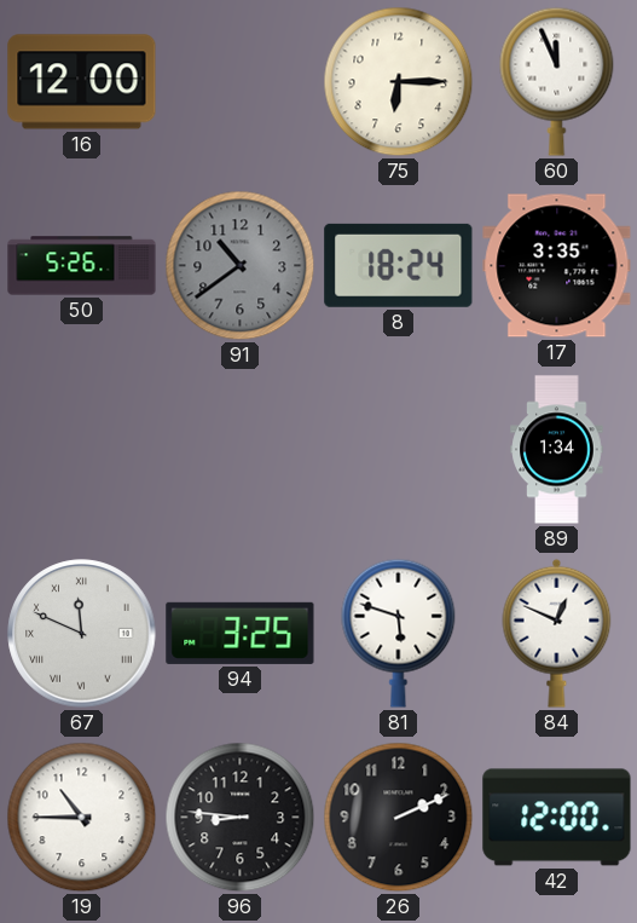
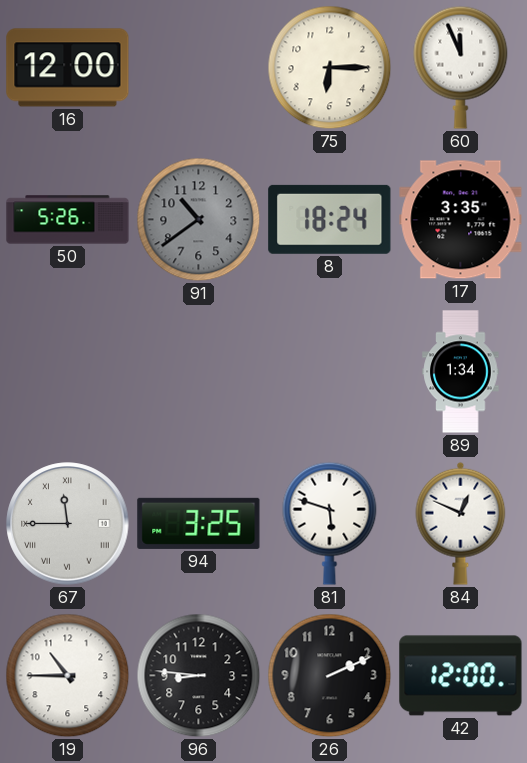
67: 11:49 -> 11:45 (68, 524)
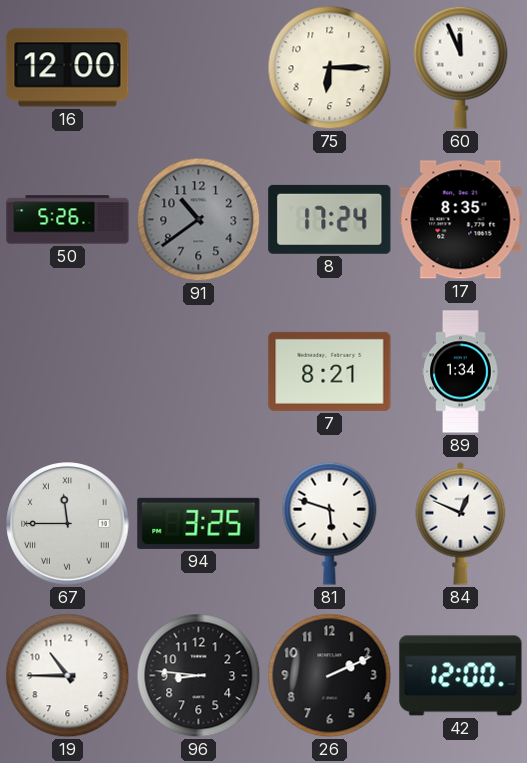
8: 18:24 -> 17:24 (330, 219)
17: 3:35 -> 8:35 (461, 220)
7: none -> 8:21 (330, 371)
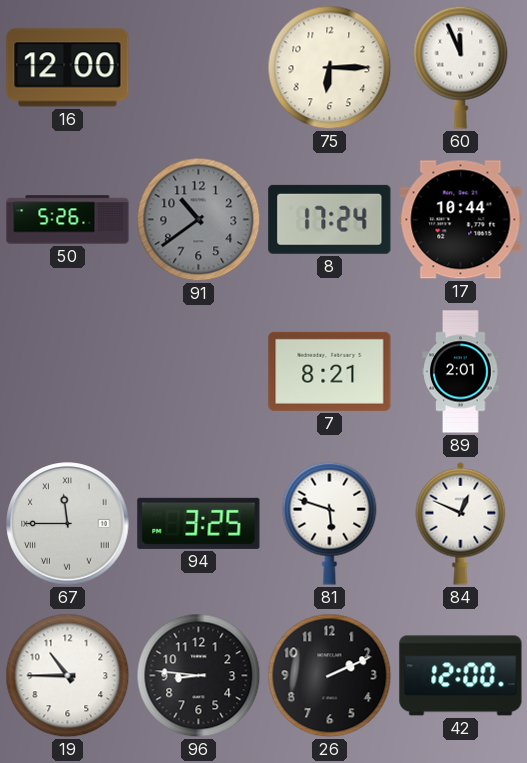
17: 8:35 -> 10:44 (461, 220)
89: 1:34 -> 2:01 (461, 372)
